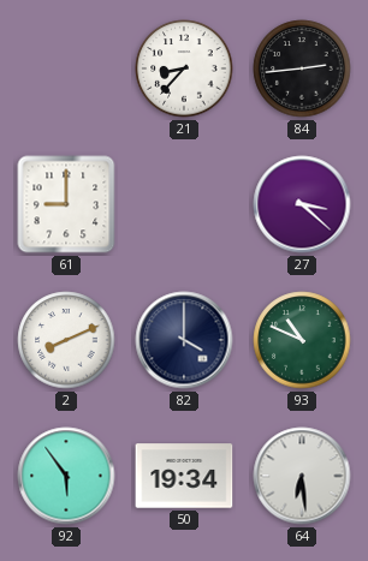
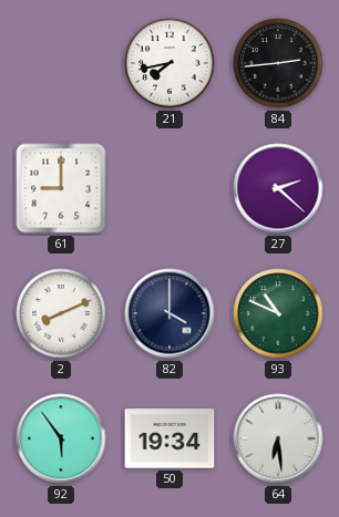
21: 8:37 -> 7:43 (169, 63)
27: 3:22 -> 2:22 (278, 188)
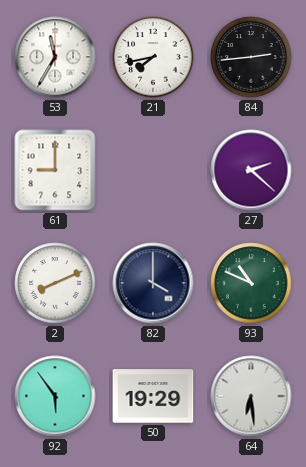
53: none -> 11:35 (55, 57)
50: 19:34 -> 19:29 (153, 396)
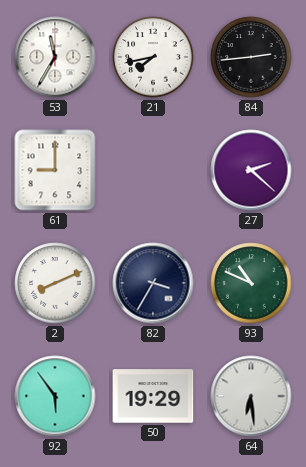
82: 4:00 -> 3:35 (153, 283)
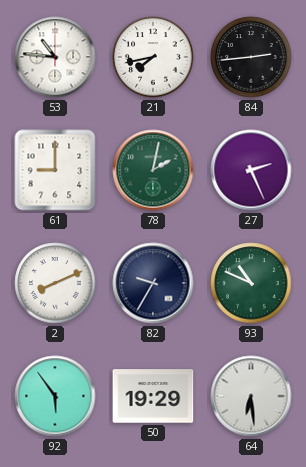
53: 11:35 -> 10:46 (55, 57)
78: none -> 2:02 (153, 170)
27: 2:22 -> 2:26 (251, 170)
82: 3:35 -> 9:35 (153, 283)
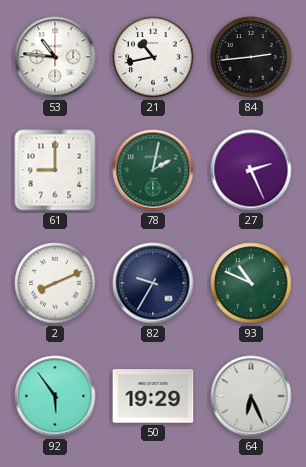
21: 7:43 -> 10:43 (153, 57)
64: 6:29 -> 6:26 (251, 396)
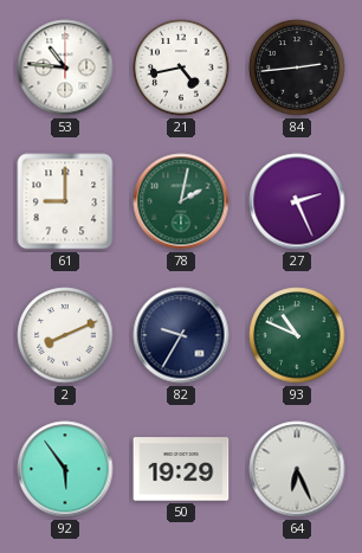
21: 10:43 -> 4:43 (181, 67)
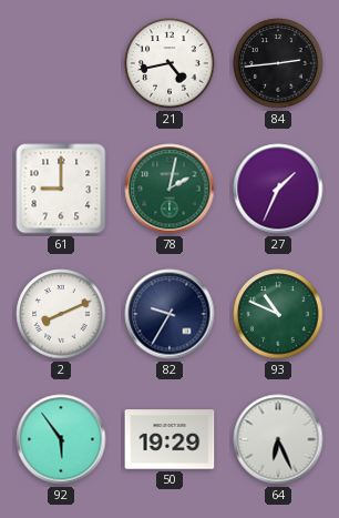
53: 10:46 -> none (65, 67)
27: 2:26 -> 1:34 (278, 189)
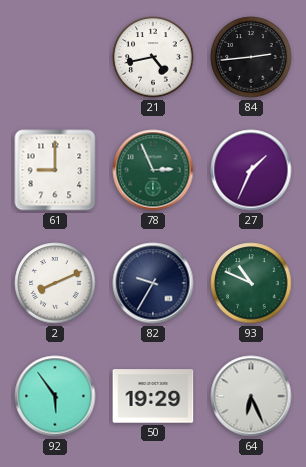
78: 2:02 -> 2:56 (153, 170)
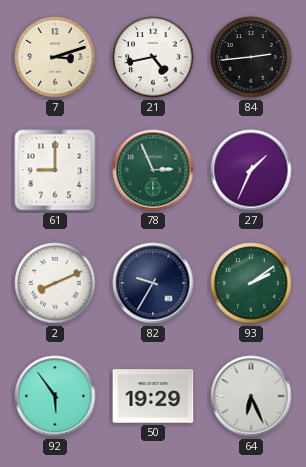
7: none -> 3:12 (55, 57)
93: 10:49 -> 2:09 (251, 283)
